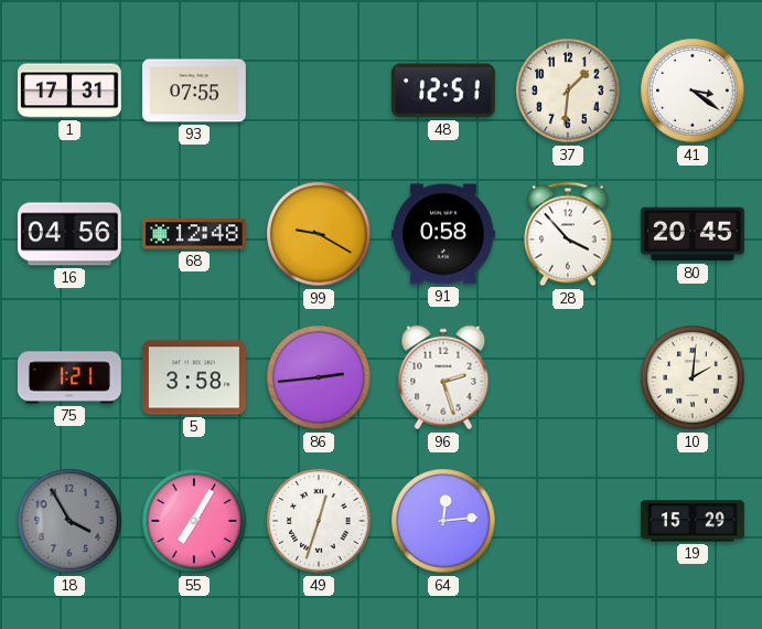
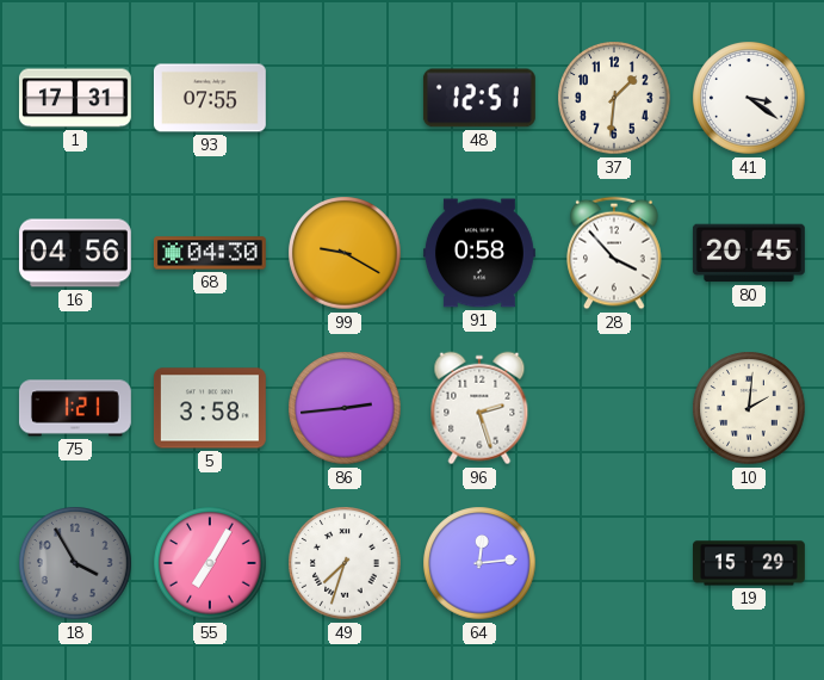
68: 12:48 -> 04:30 (210, 253)
49: 12:33 -> 7:33 (345, 563)
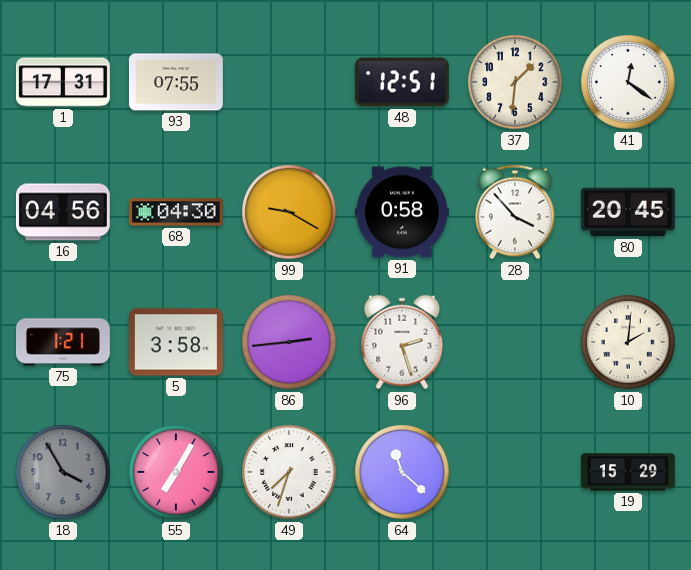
41: 3:21 -> 12:21 (628, 82)
64: 12:14 -> 11:22 (402, 472)
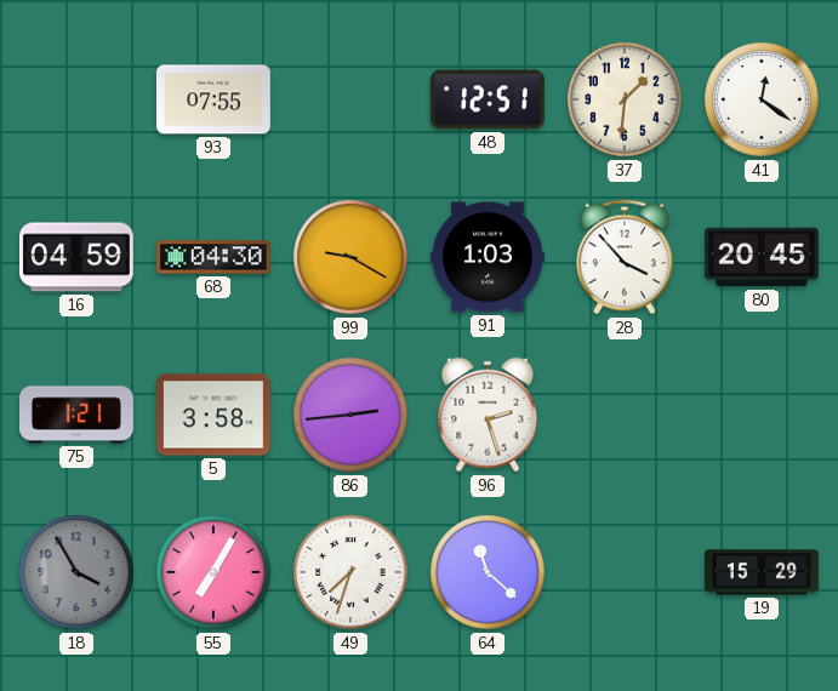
1: 17:31 -> none (63, 82)
16: 04:56 -> 04:59 (76, 257)
91: 0:58 -> 1:03 (488, 257)
10: 2:01 -> none (628, 342)
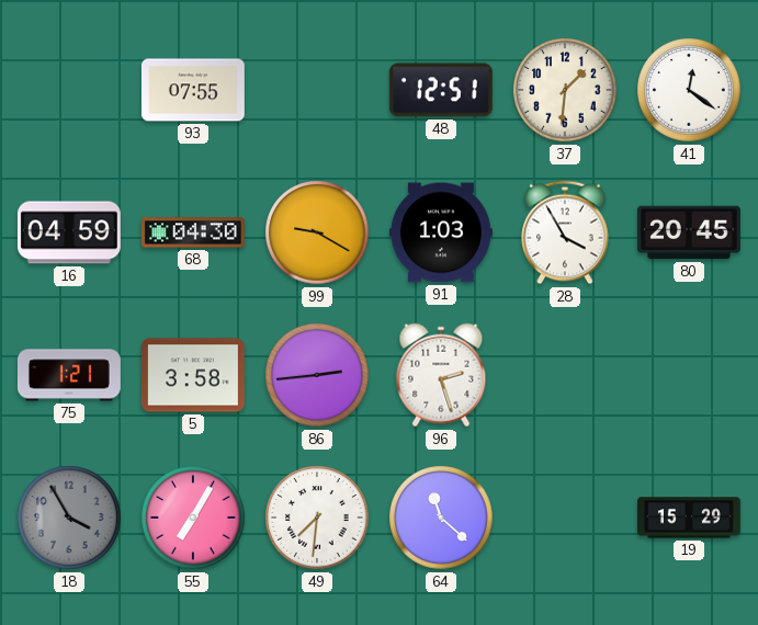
28: 3:53 -> 3:55 (565, 232)
49: 7:33 -> 7:31 (317, 518)
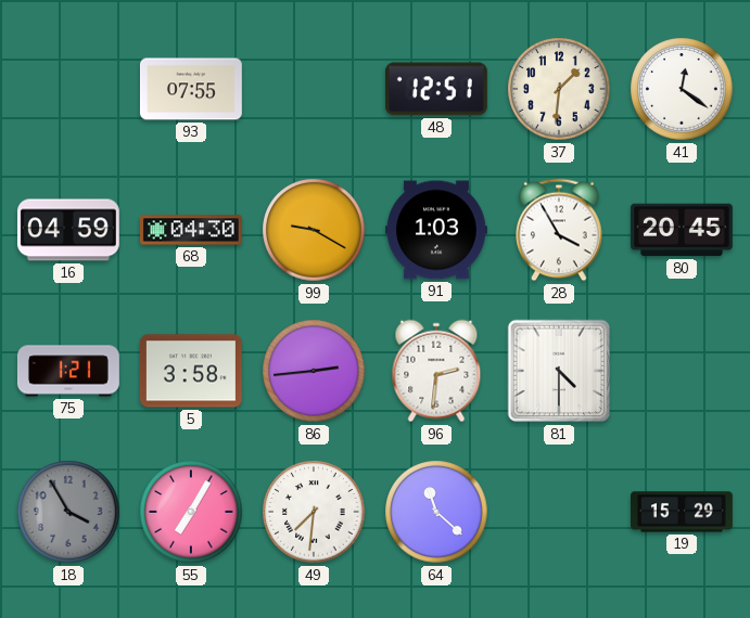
96: 2:27 -> 2:31 (436, 371)
81: none -> 4:30 (559, 371)
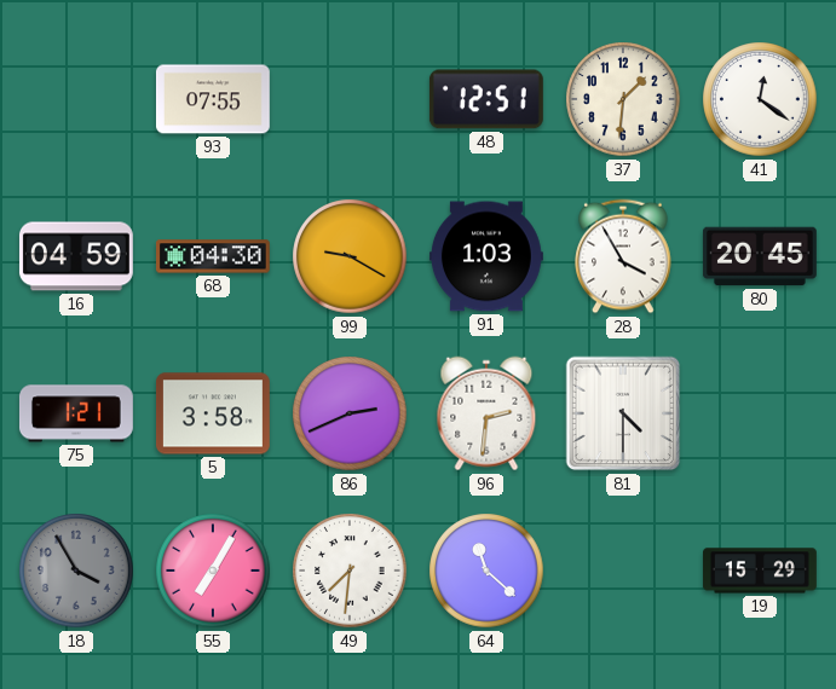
86: 2:44 -> 2:41 (350, 413)
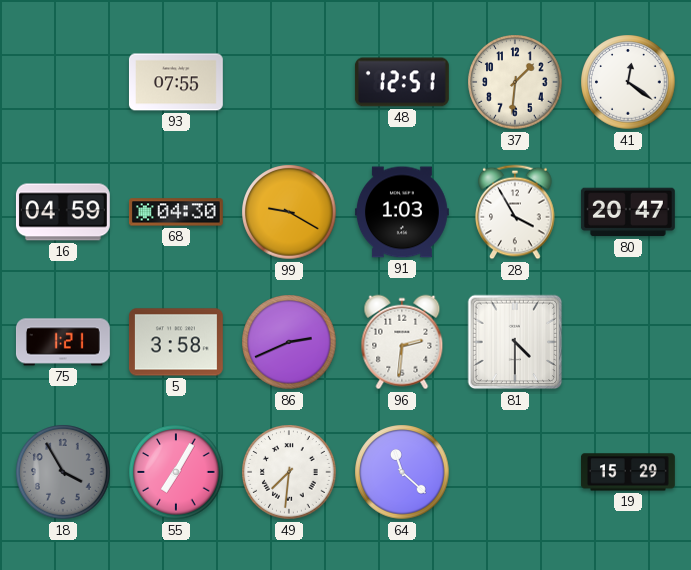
80: 20:45 -> 20:47 (628, 212)
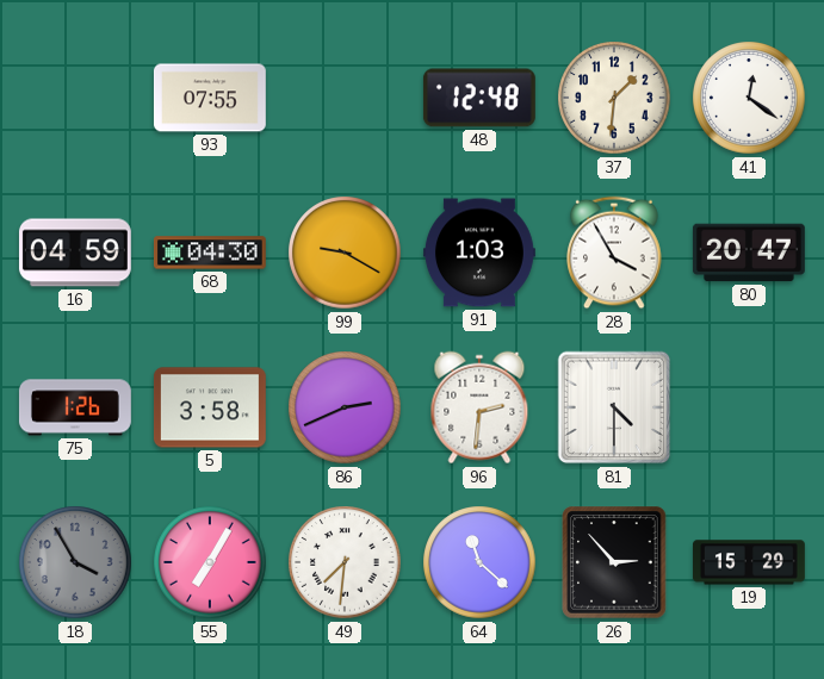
48: 12:51 -> 12:48 (479, 98)
75: 1:21 -> 1:26 (75, 407)
26: none -> 2:53 (614, 562)
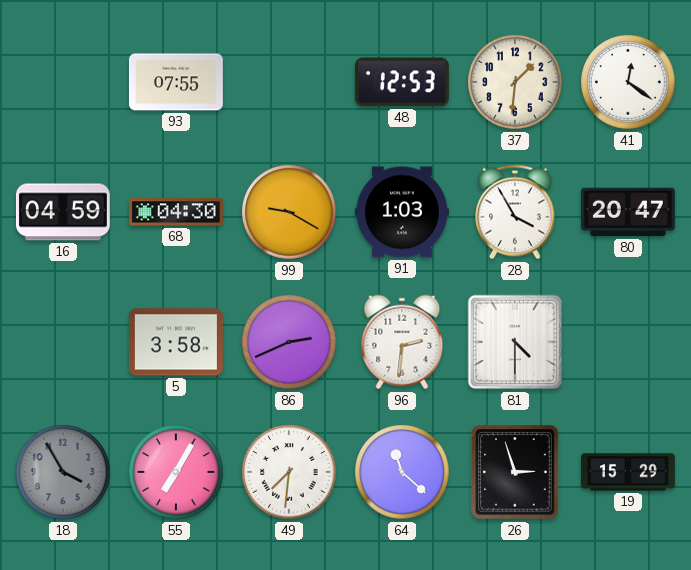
48: 12:48 -> 12:53 (402, 82)
75: 1:26 -> none (75, 407)
26: 2:53 -> 2:57 (515, 472)
